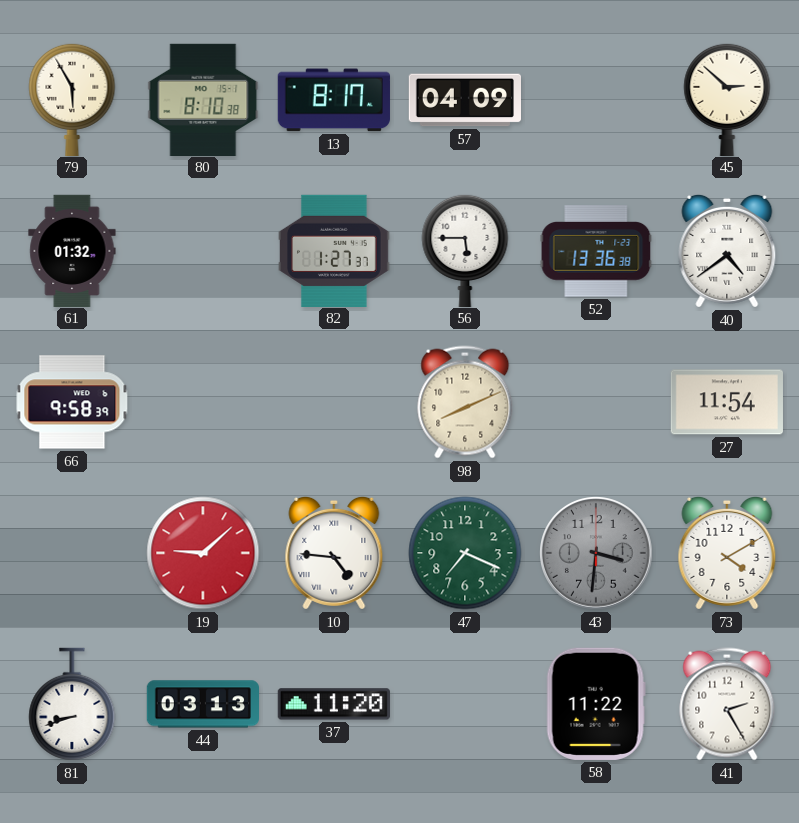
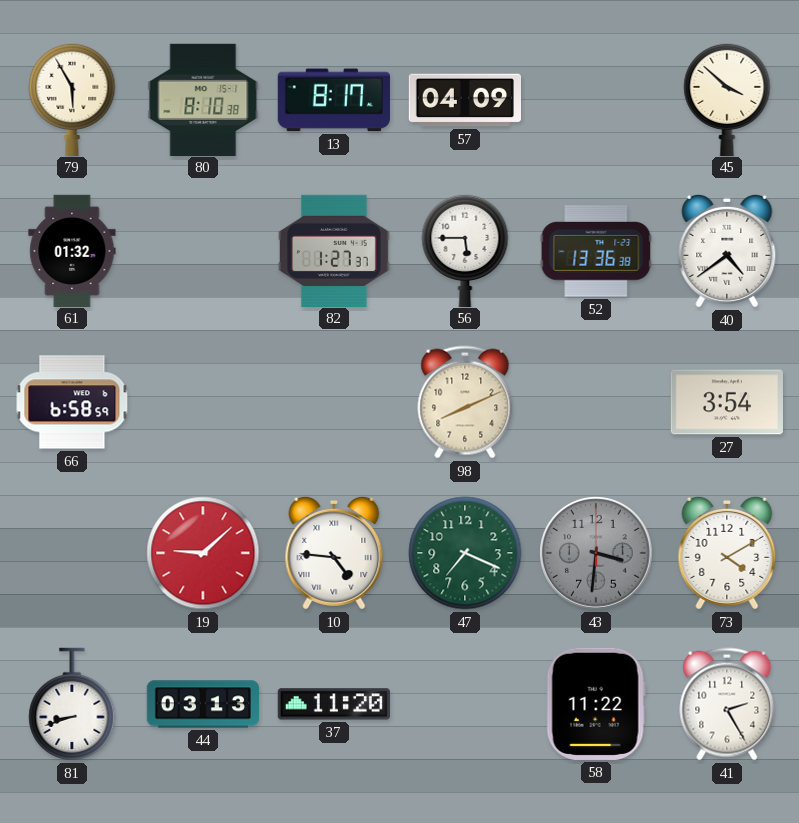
45: 2:52 -> 3:52 (727, 99)
66: 9:58 -> 6:58 (72, 402)
27: 11:54 -> 3:54 (727, 402)
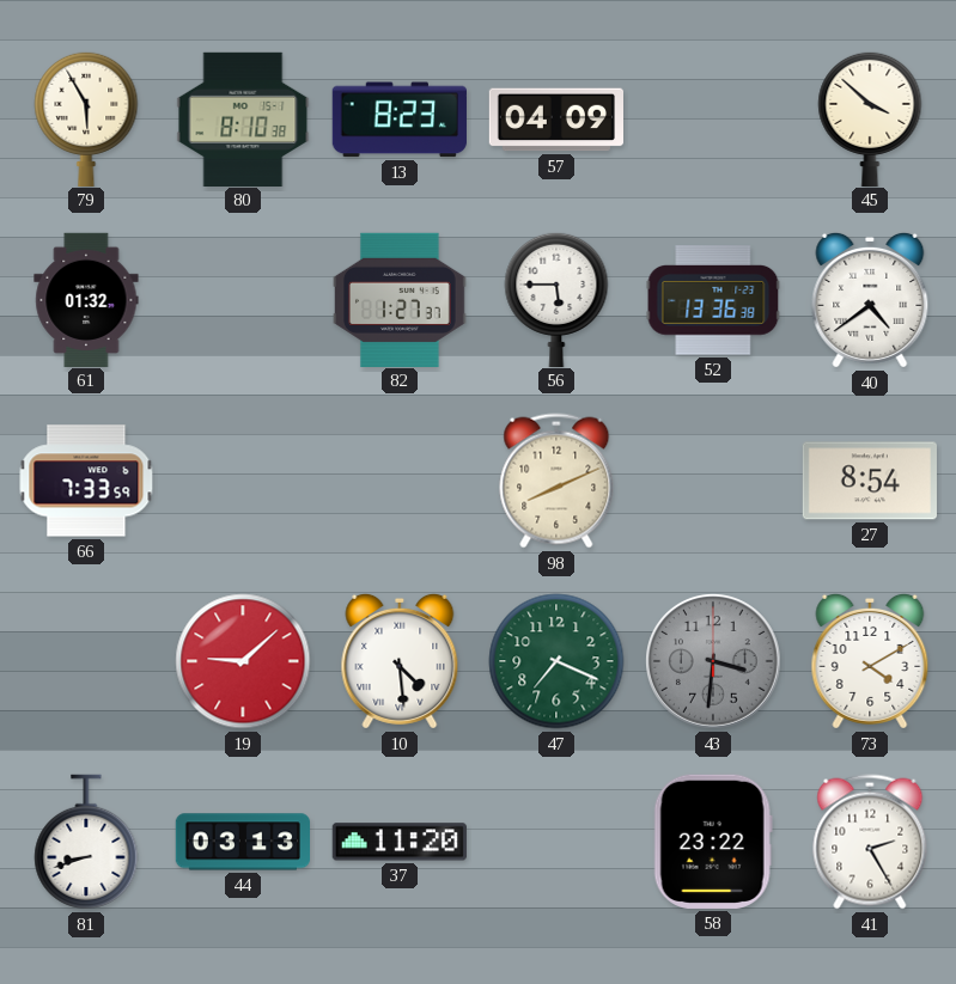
13: 8:17 -> 8:23 (400, 120)
66: 6:58 -> 7:33 (86, 481)
27: 3:54 -> 8:54 (870, 481)
10: 4:46 -> 4:29 (400, 661)
58: 11:22 -> 23:22 (713, 842)
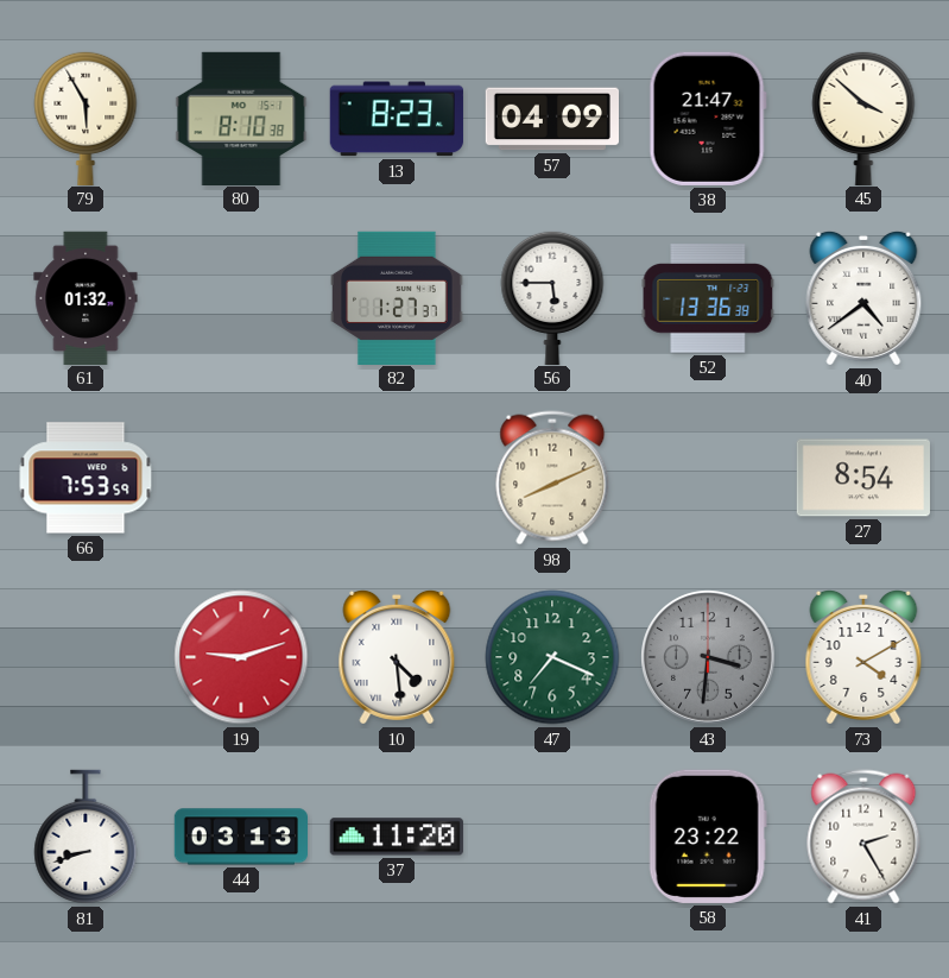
38: none -> 21:47 (708, 119)
66: 7:33 -> 7:53 (86, 478)
19: 9:08 -> 9:12 (241, 657)
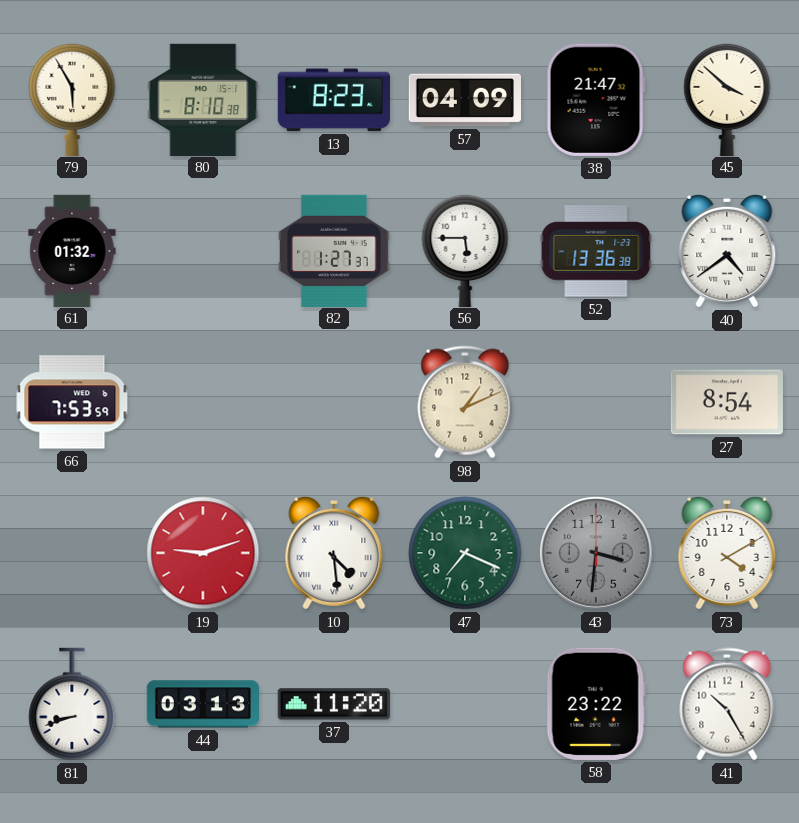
98: 8:11 -> 1:11 (465, 402)
41: 2:25 -> 10:25 (727, 704)
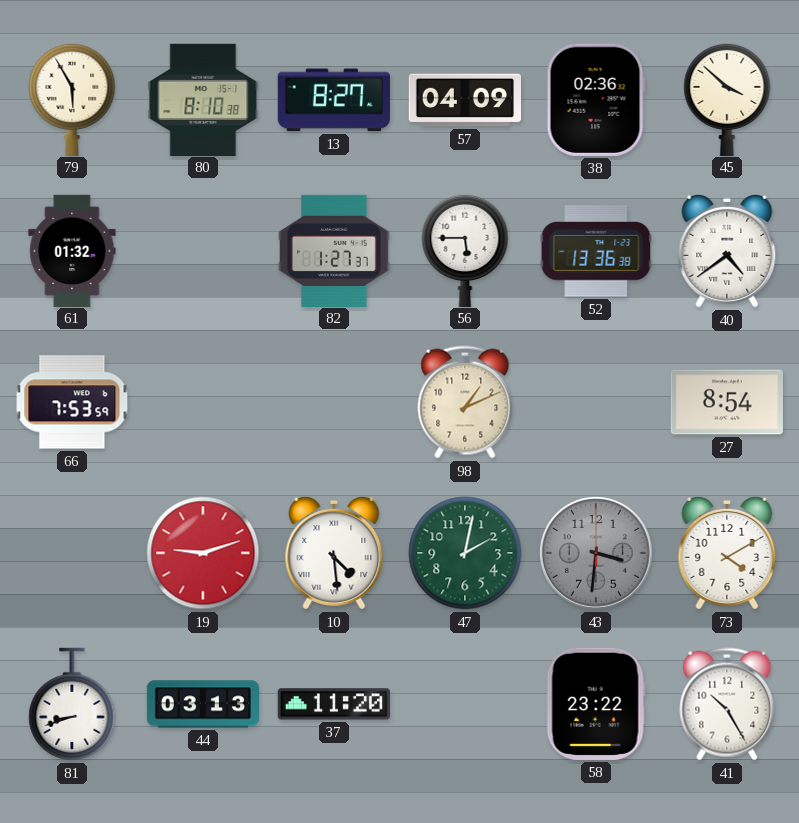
13: 8:23 -> 8:27 (334, 100)
38: 21:47 -> 02:36 (596, 100)
47: 7:19 -> 2:02 (465, 553)
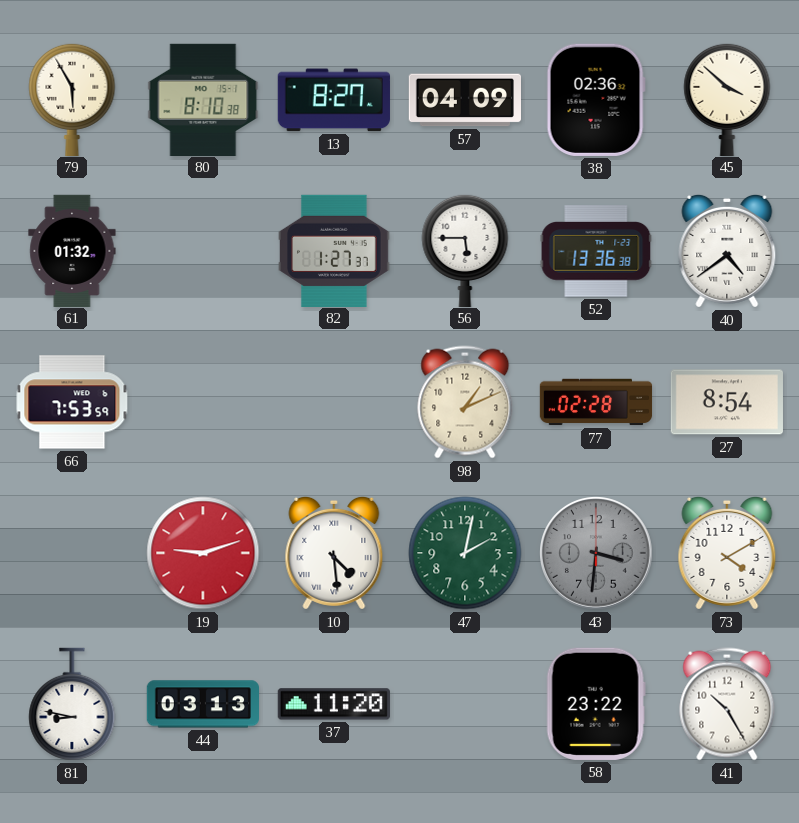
77: none -> 02:28 (596, 402)
81: 8:42 -> 8:47 (72, 704)
